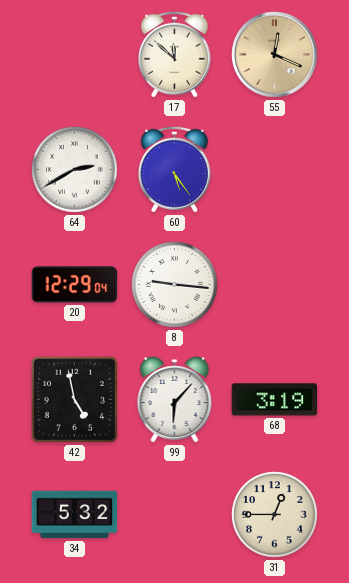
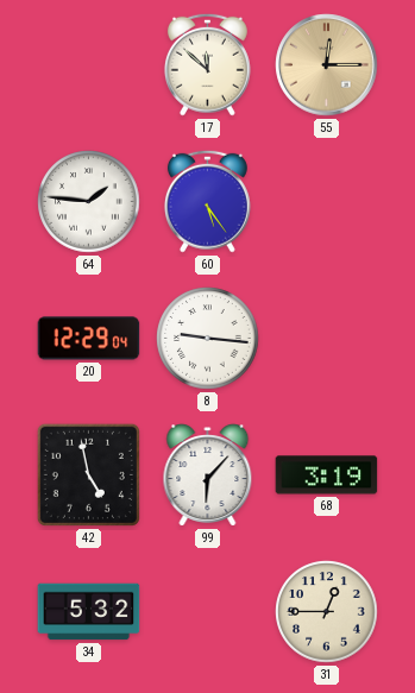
55: 12:19 -> 12:15 (327, 65)
64: 2:40 -> 1:46 (89, 202)
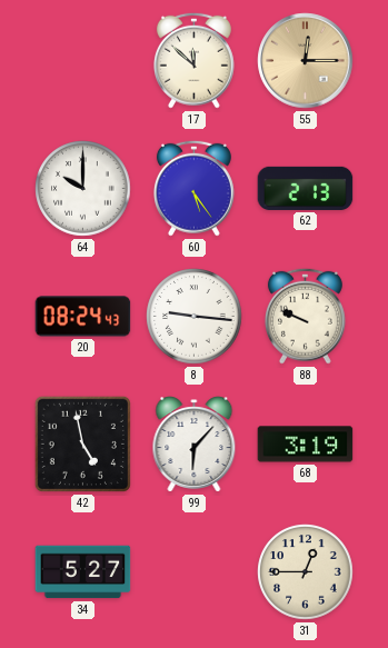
64: 1:46 -> 10:00 (83, 189)
62: none -> 2:13 (306, 188)
20: 12:29 -> 08:24 (83, 317)
88: none -> 9:49 (305, 316)
34: 5:32 -> 5:27 (83, 572)
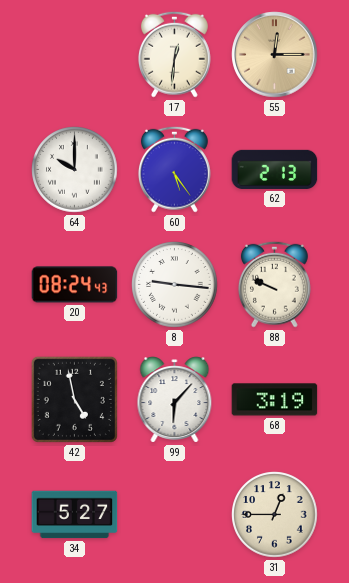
17: 11:52 -> 12:31 (174, 54)
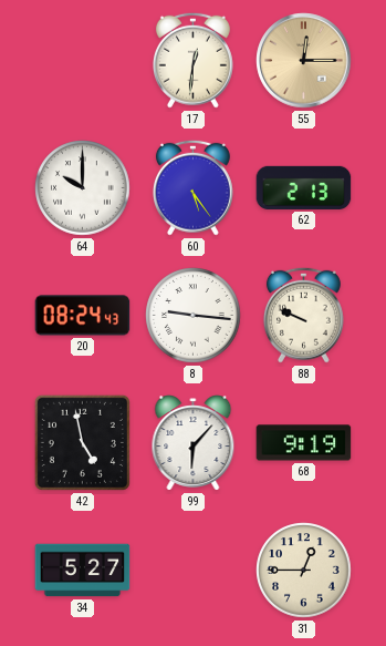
68: 3:19 -> 9:19 (304, 443)
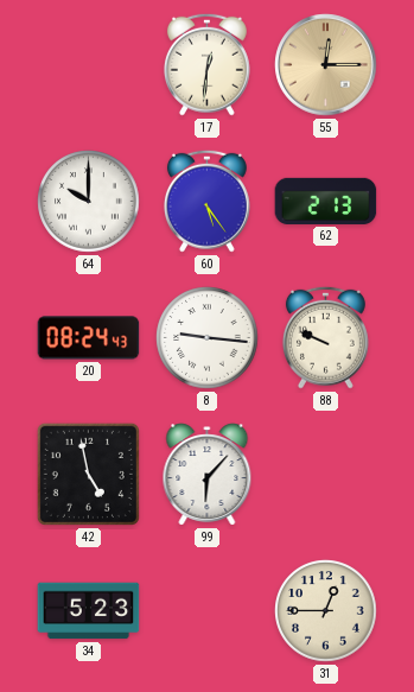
68: 9:19 -> none (304, 443)
34: 5:27 -> 5:23 (89, 611)
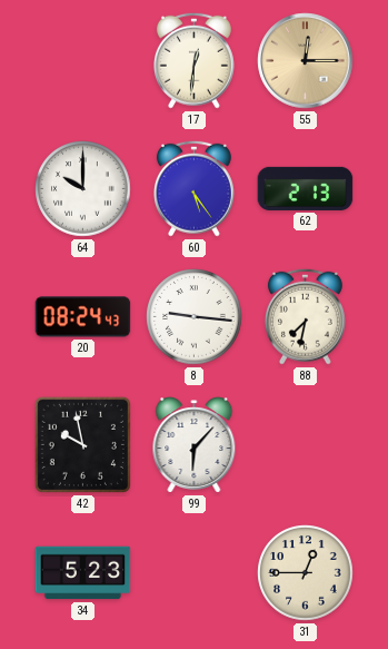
88: 9:49 -> 7:32 (305, 316)
42: 4:58 -> 9:58 (82, 444)
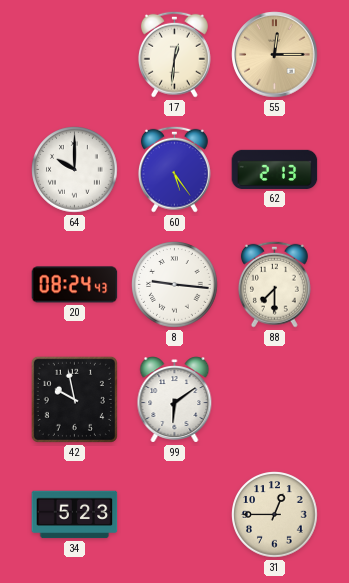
88: 7:32 -> 7:30 (274, 284)
99: 6:07 -> 6:09 (175, 400)
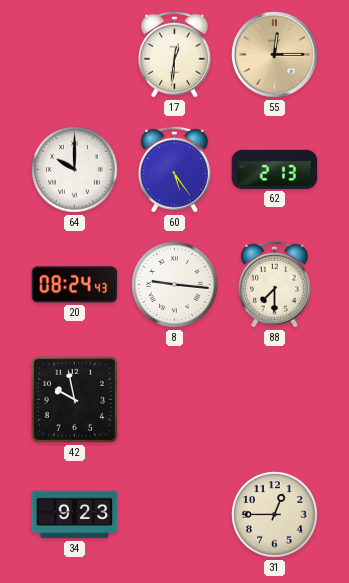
99: 6:09 -> none (175, 400)
34: 5:23 -> 9:23 (75, 515)
